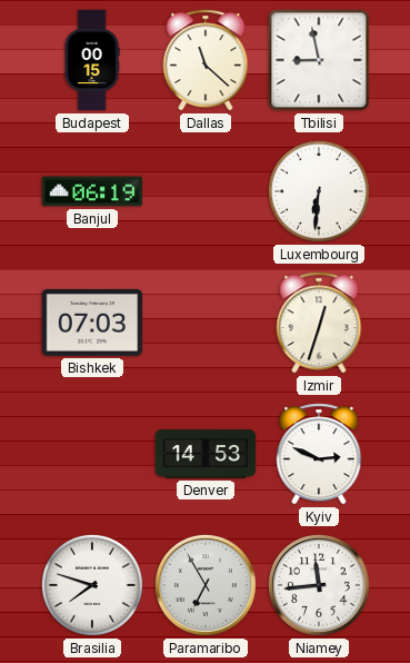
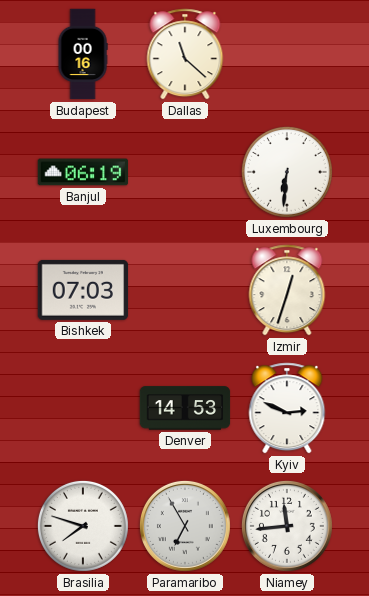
Budapest: 00:15 -> 00:16 (83, 54)
Tbilisi: 8:58 -> none (319, 60)
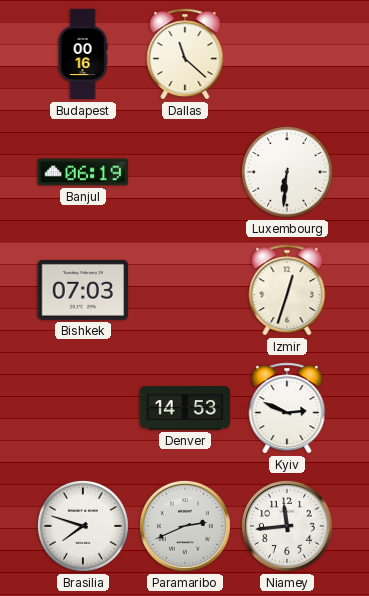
Paramaribo: 6:55 -> 2:41 (185, 526)
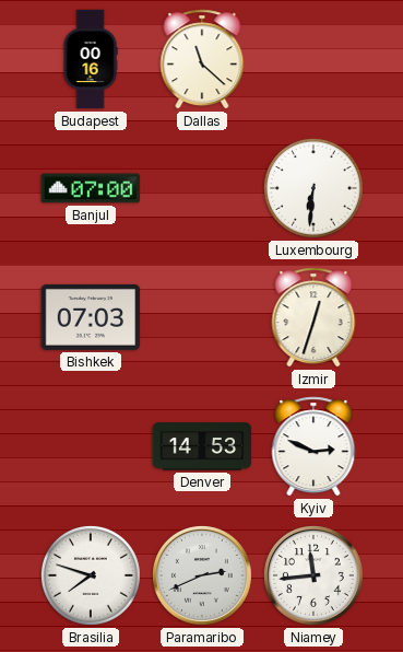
Banjul: 06:19 -> 07:00 (91, 188)
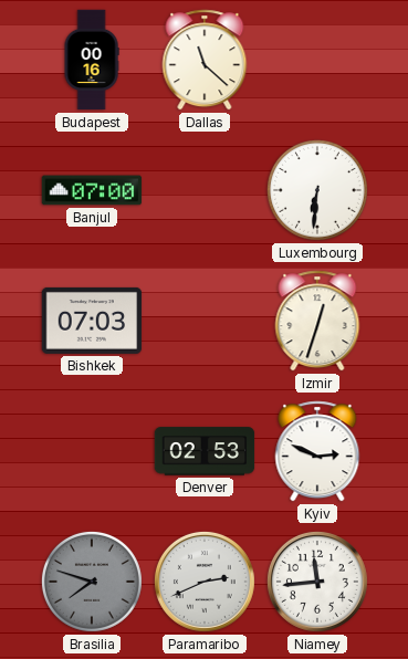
Denver: 14:53 -> 02:53 (205, 451)
Brasilia dial: white -> grey (92, 582)
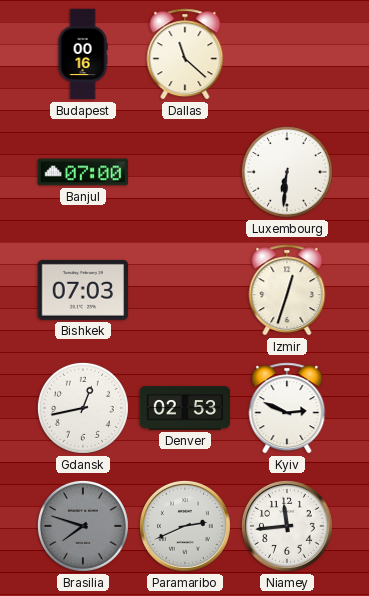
Gdansk: none -> 12:43 (83, 408)
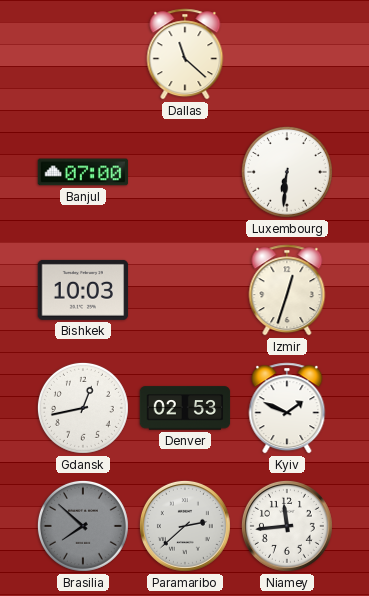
Budapest: 00:16 -> none (83, 54)
Bishkek: 07:03 -> 10:03 (83, 290)
Kyiv: 2:49 -> 1:49 (287, 408)
Brasilia: 7:48 -> 7:52 (83, 526)
Paramaribo: 2:41 -> 2:38 (185, 526)
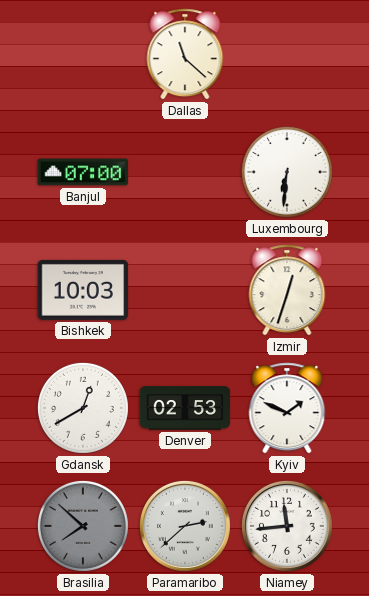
Gdansk: 12:43 -> 12:40 (83, 408)
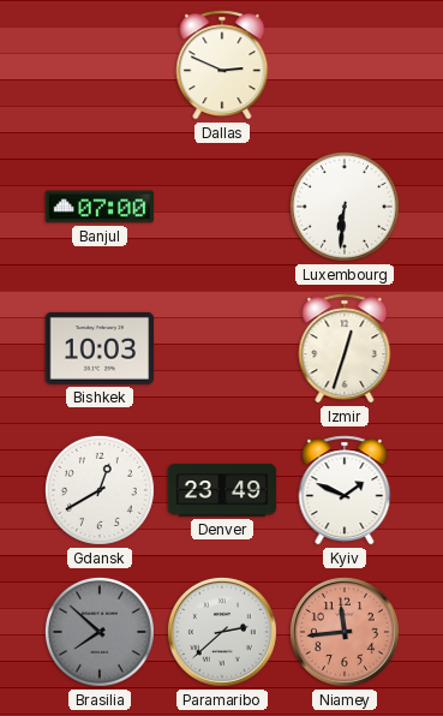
Dallas: 11:22 -> 2:49 (222, 65)
Denver: 02:53 -> 23:49 (222, 490)
Niamey dial: white -> salmon (345, 632)
